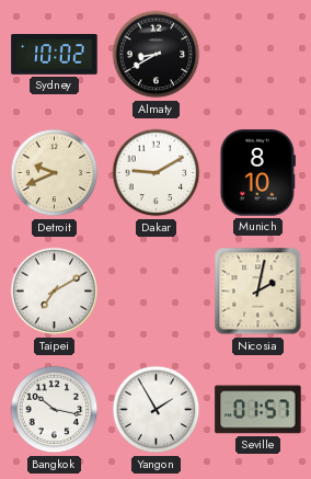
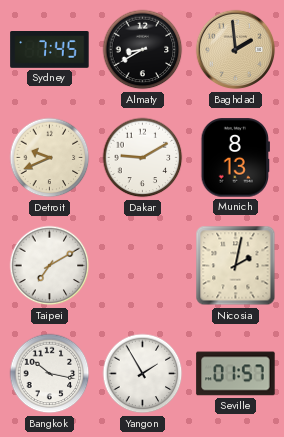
Sydney: 10:02 -> 7:45 (50, 50)
Baghdad: none -> 1:59 (236, 50)
Munich: 8:10 -> 8:13 (235, 158)
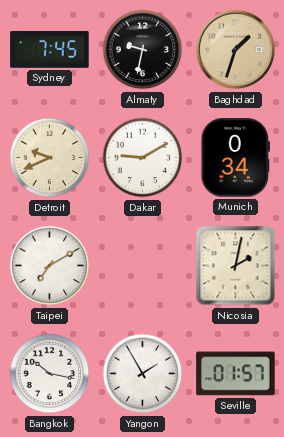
Almaty: 8:40 -> 9:32 (143, 50)
Baghdad: 1:59 -> 1:33 (236, 50)
Munich: 8:13 -> 0:34 (235, 158)
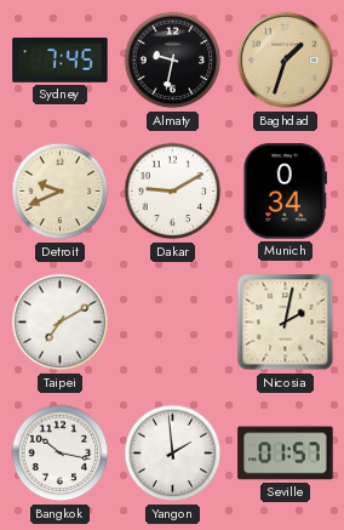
Yangon: 1:55 -> 1:59 (173, 454)
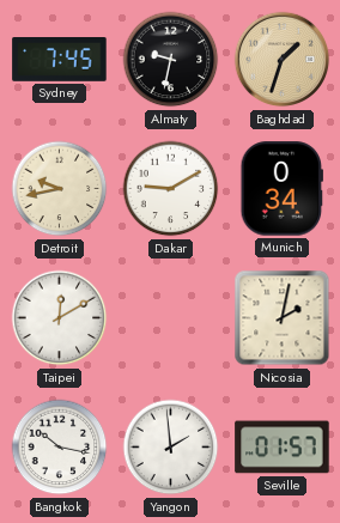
Detroit: 9:41 -> 9:43 (60, 189)
Taipei: 7:10 -> 12:10 (60, 318)
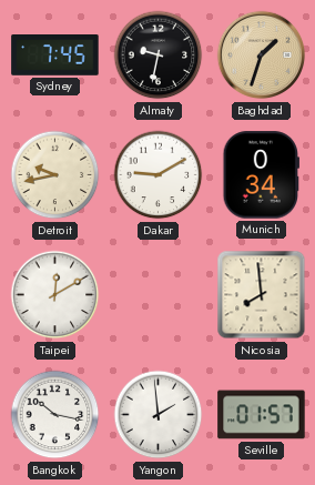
Nicosia: 2:02 -> 7:59 (262, 295)
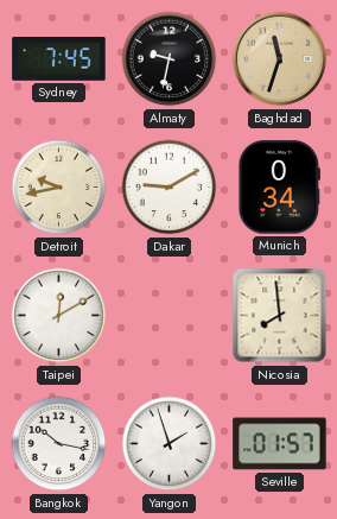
Baghdad: 1:33 -> 11:33 (280, 59)
Yangon: 1:59 -> 1:57 (170, 444)
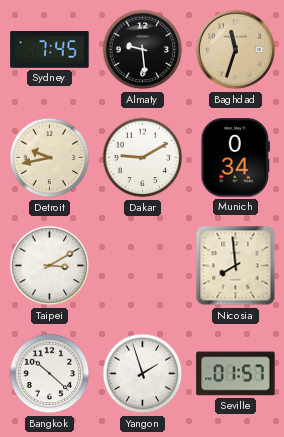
Almaty: 9:32 -> 9:29 (143, 50)
Taipei: 12:10 -> 3:10 (50, 266)
Bangkok: 10:17 -> 10:22 (50, 374)
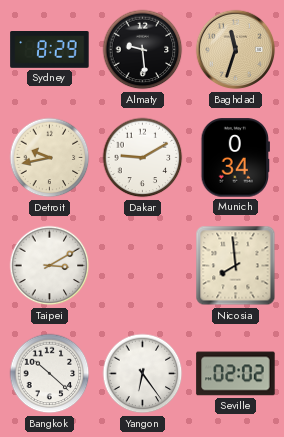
Sydney: 7:45 -> 8:29 (50, 50)
Yangon: 1:57 -> 6:24 (143, 374)
Seville: 01:57 -> 02:02 (236, 374)
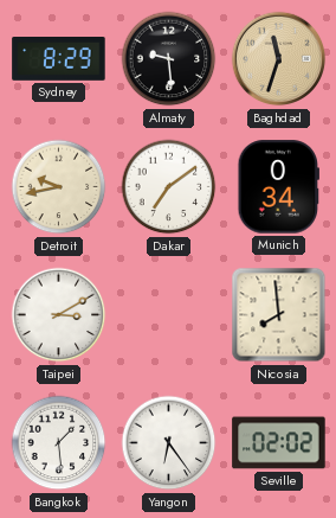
Dakar: 9:10 -> 7:09 (169, 187)
Bangkok: 10:22 -> 1:29 (59, 443)
